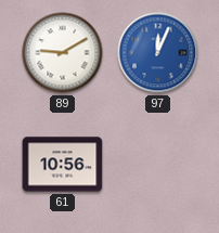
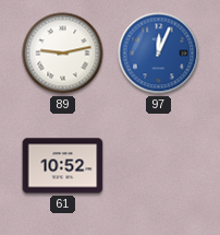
89: 9:10 -> 9:13 (63, 54)
61: 10:56 -> 10:52 (63, 166)
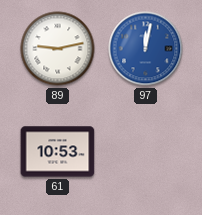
97: 12:04 -> 12:02 (146, 49)
61: 10:52 -> 10:53 (58, 152)
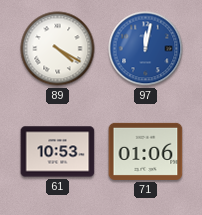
89: 9:13 -> 4:20 (58, 49)
71: none -> 01:06 (146, 151)
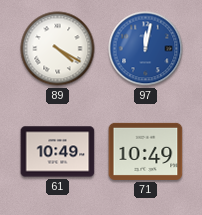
61: 10:53 -> 10:49 (58, 152)
71: 01:06 -> 10:49 (146, 151)
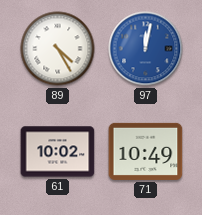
89: 4:20 -> 4:25 (58, 49)
61: 10:49 -> 10:02 (58, 152)
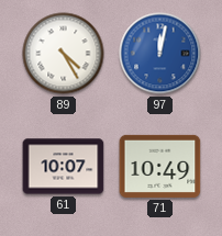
61: 10:02 -> 10:07 (64, 167)
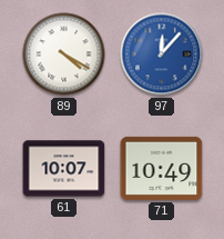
89: 4:25 -> 4:20 (64, 54)
97: 12:02 -> 12:07 (162, 54)
